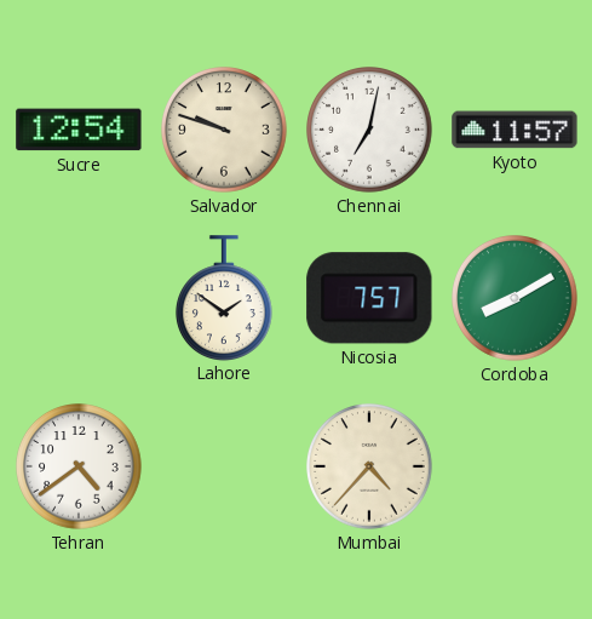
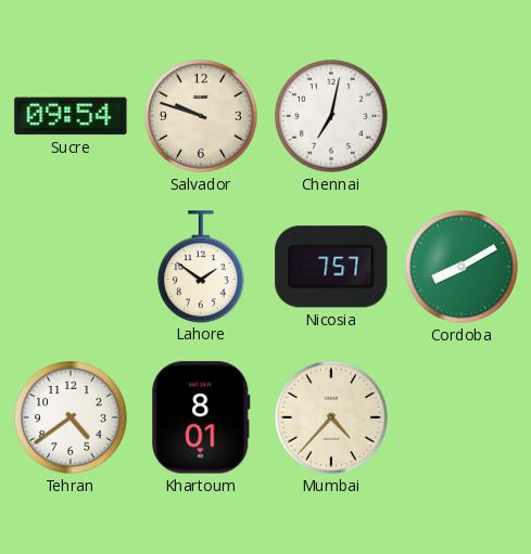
Sucre: 12:54 -> 09:54 (71, 116)
Kyoto: 11:57 -> none (515, 130)
Khartoum: none -> 8:01 (201, 417)
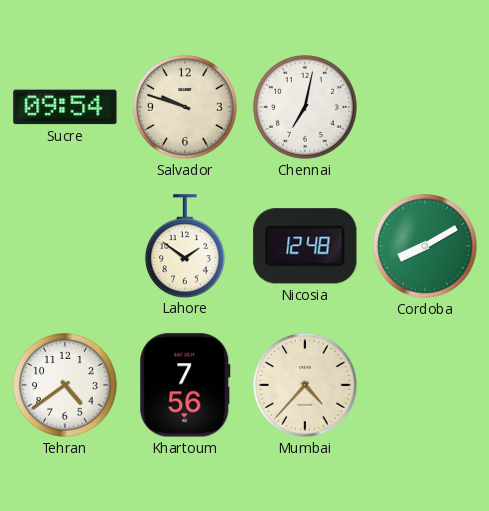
Nicosia: 7:57 -> 12:48 (305, 246)
Khartoum: 8:01 -> 7:56 (185, 385)
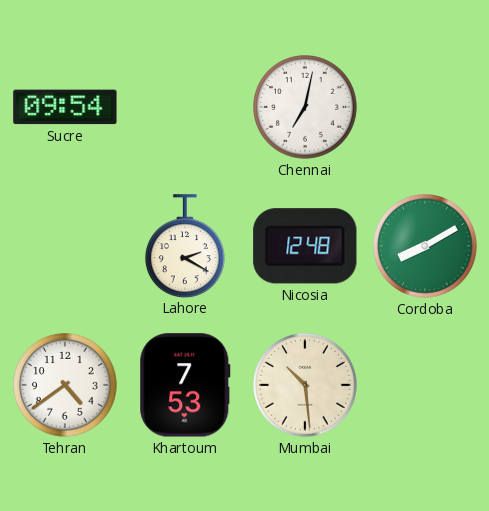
Salvador: 9:48 -> none (186, 108)
Lahore: 1:51 -> 2:20 (185, 246)
Khartoum: 7:56 -> 7:53 (185, 385)
Mumbai: 4:37 -> 10:29 (306, 386)
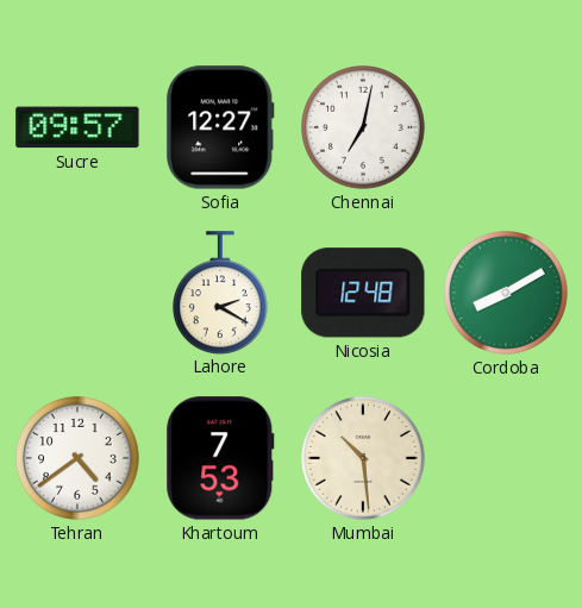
Sucre: 09:54 -> 09:57 (77, 127)
Sofia: none -> 12:27 (220, 127)
